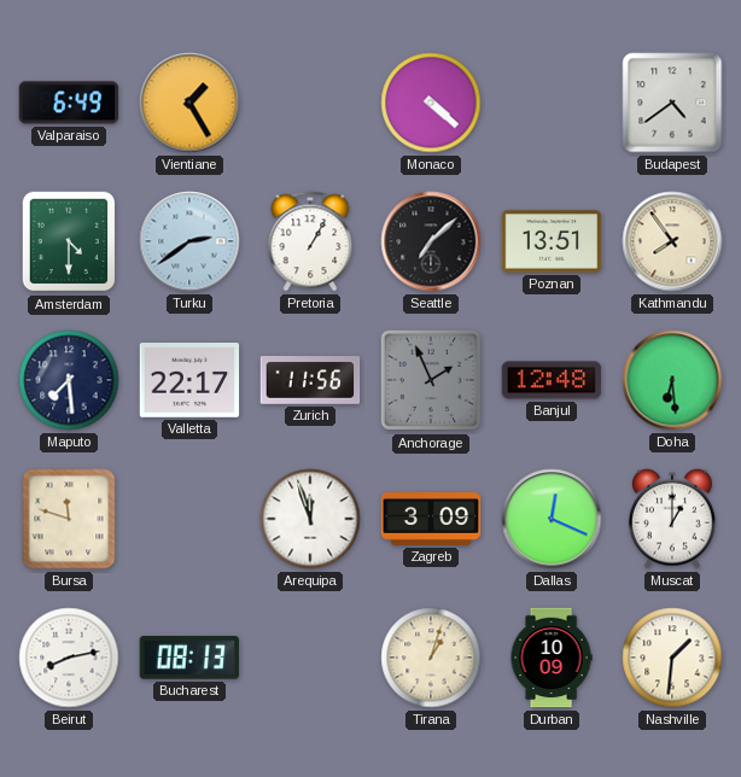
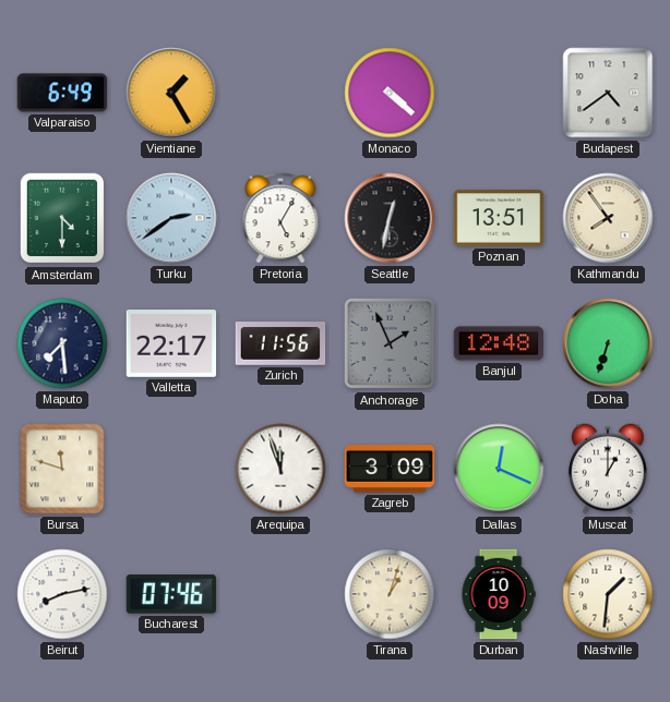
Pretoria: 1:05 -> 5:05 (280, 218)
Seattle: 7:08 -> 12:32 (390, 218)
Doha: 6:29 -> 6:33 (608, 343)
Bucharest: 08:13 -> 07:46 (171, 594)
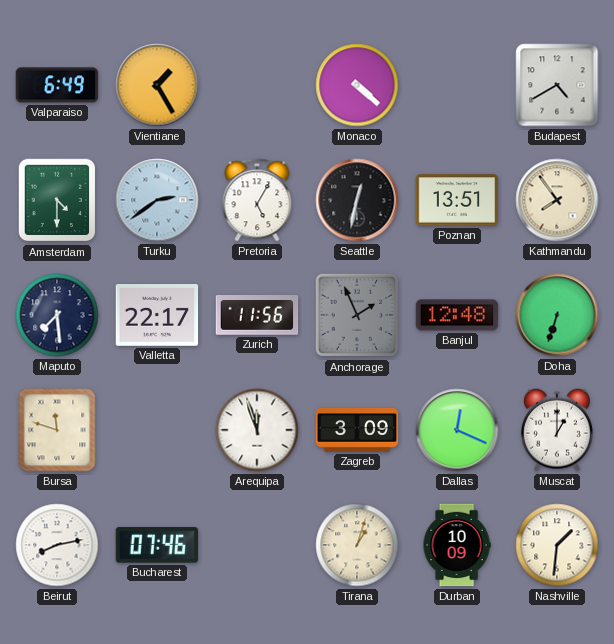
Budapest: 4:39 -> 4:40 (557, 85)
